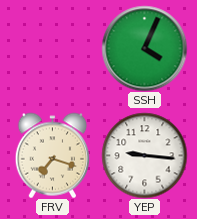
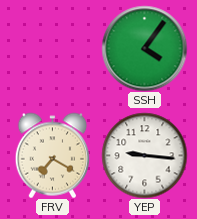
SSH: 4:04 -> 4:06 (144, 48)
FRV: 7:18 -> 7:20 (52, 155)
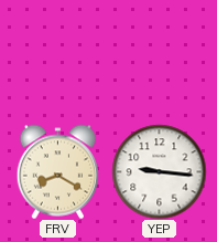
SSH: 4:06 -> none (144, 48)
FRV: 7:20 -> 8:20 (57, 171)
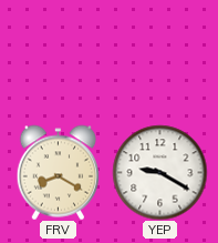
YEP: 9:16 -> 9:20 (159, 172)
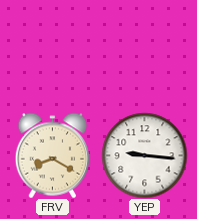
YEP: 9:20 -> 9:16 (144, 155)
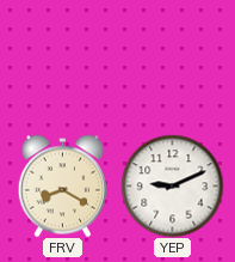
YEP: 9:16 -> 9:11 (172, 185)
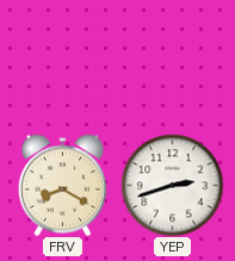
YEP: 9:11 -> 2:42 (172, 185)
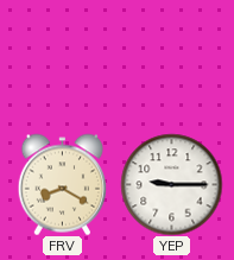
YEP: 2:42 -> 9:15 (171, 184)
